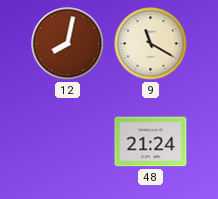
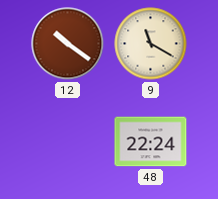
12: 8:02 -> 10:21 (68, 44)
48: 21:24 -> 22:24 (151, 142)
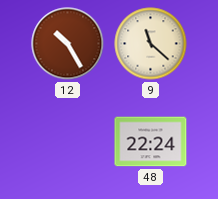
12: 10:21 -> 10:25 (68, 44)
9: 11:20 -> 11:22 (151, 44)
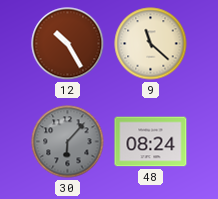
30: none -> 6:07 (68, 142)
48: 22:24 -> 08:24 (151, 142)
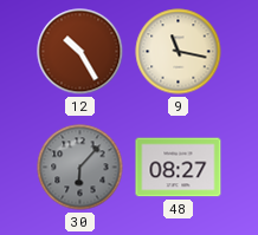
9: 11:22 -> 11:17 (179, 52)
48: 08:24 -> 08:27 (179, 168)
